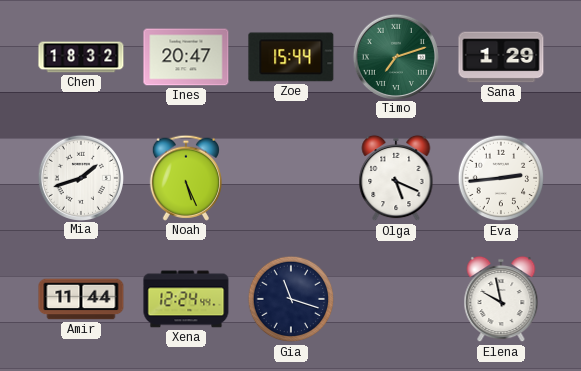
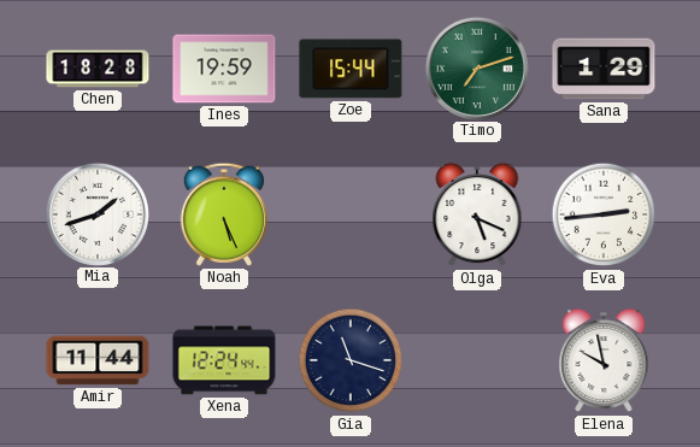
Chen: 18:32 -> 18:28 (98, 69)
Ines: 20:47 -> 19:59 (224, 69)
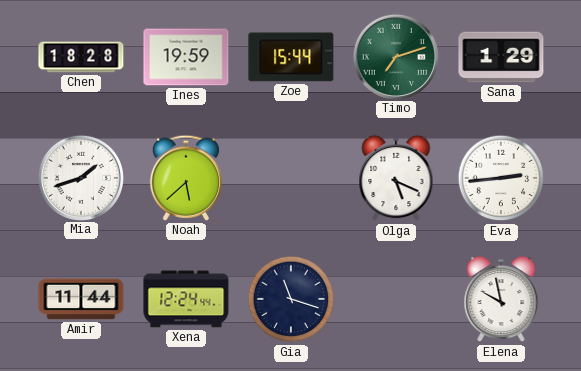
Noah: 5:26 -> 5:38 (186, 178)
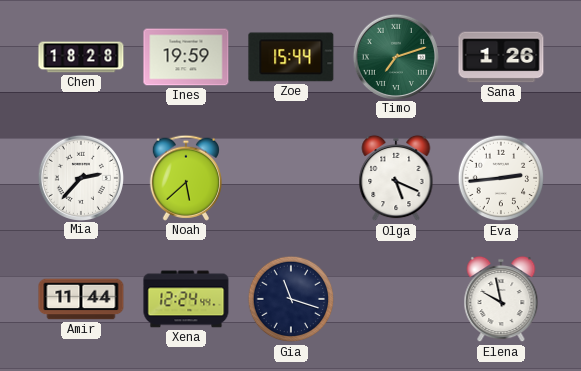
Sana: 1:29 -> 1:26 (501, 57)
Mia: 1:42 -> 2:37 (80, 177)
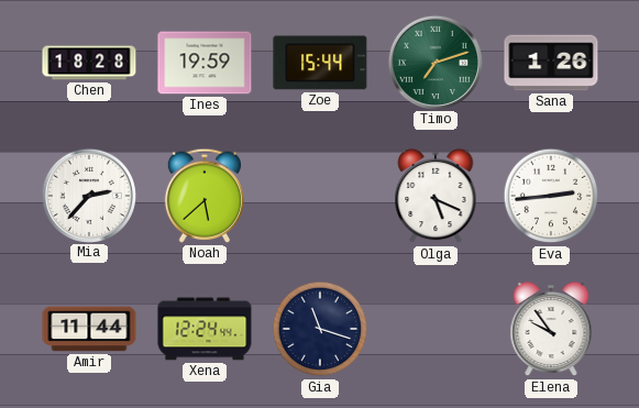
Elena: 9:58 -> 9:54 (551, 329)
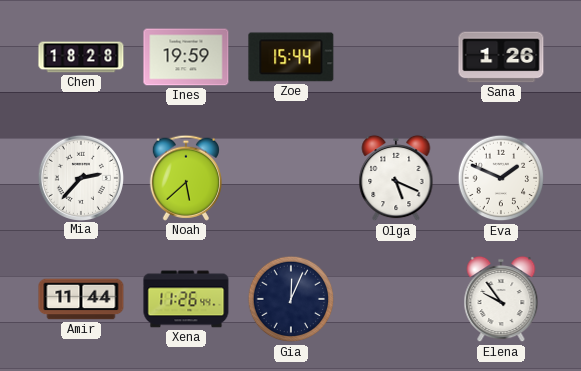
Timo: 7:12 -> none (434, 62)
Eva: 2:44 -> 1:49 (501, 178)
Xena: 12:24 -> 11:26 (186, 299)
Gia: 11:18 -> 12:04 (291, 299)
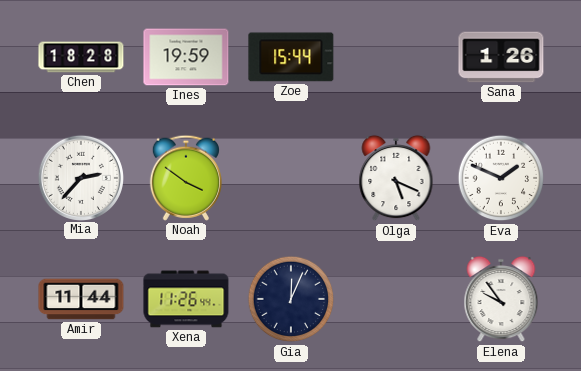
Noah: 5:38 -> 3:51 (186, 178)
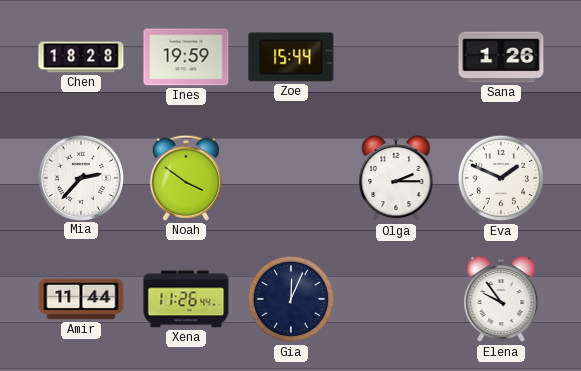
Olga: 5:19 -> 2:15 (396, 178)
